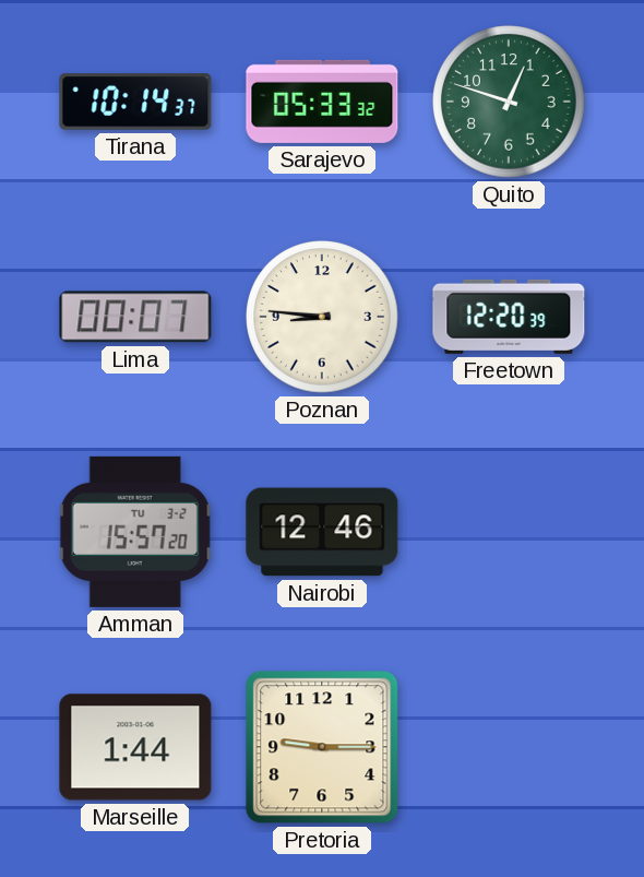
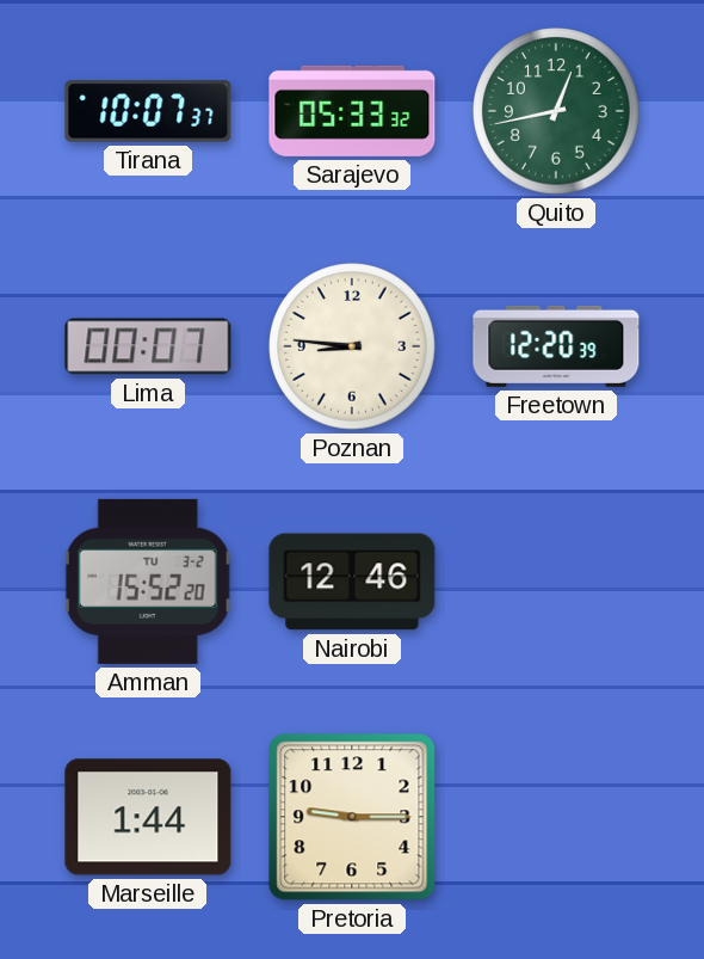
Tirana: 10:14 -> 10:07 (148, 111)
Quito: 12:48 -> 12:43 (556, 111)
Amman: 15:57 -> 15:52 (148, 582)
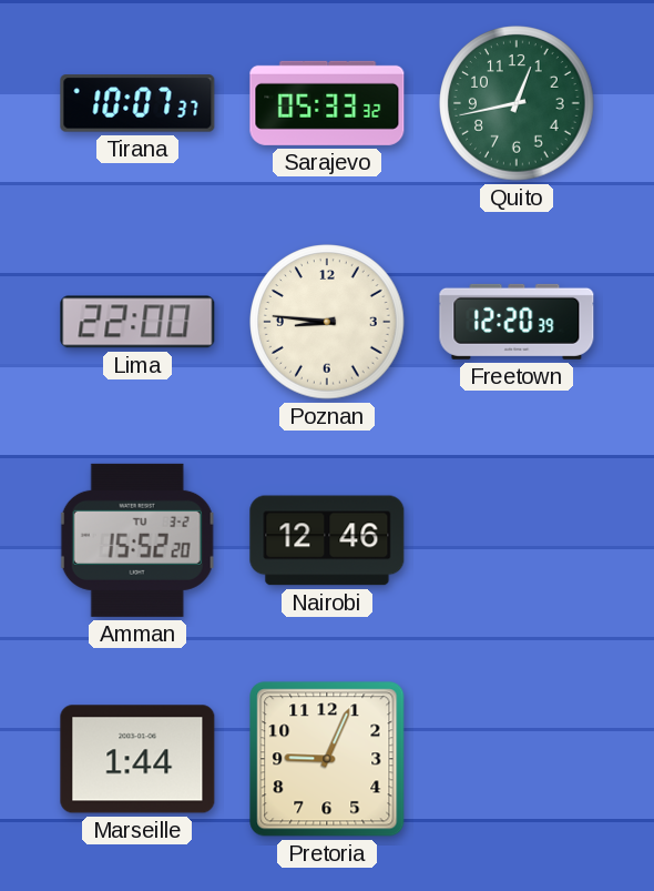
Lima: 00:07 -> 22:00 (137, 322)
Pretoria: 9:15 -> 9:04 (327, 759)
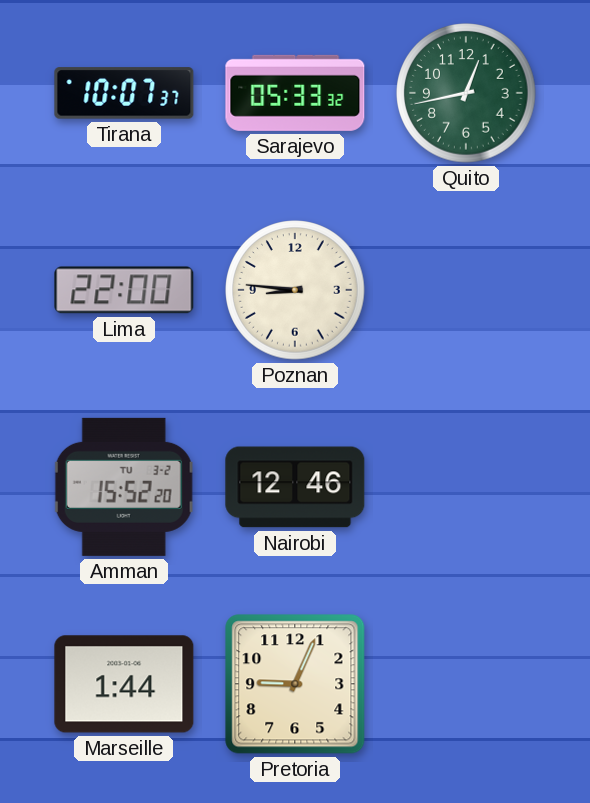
Freetown: 12:20 -> none (517, 322)
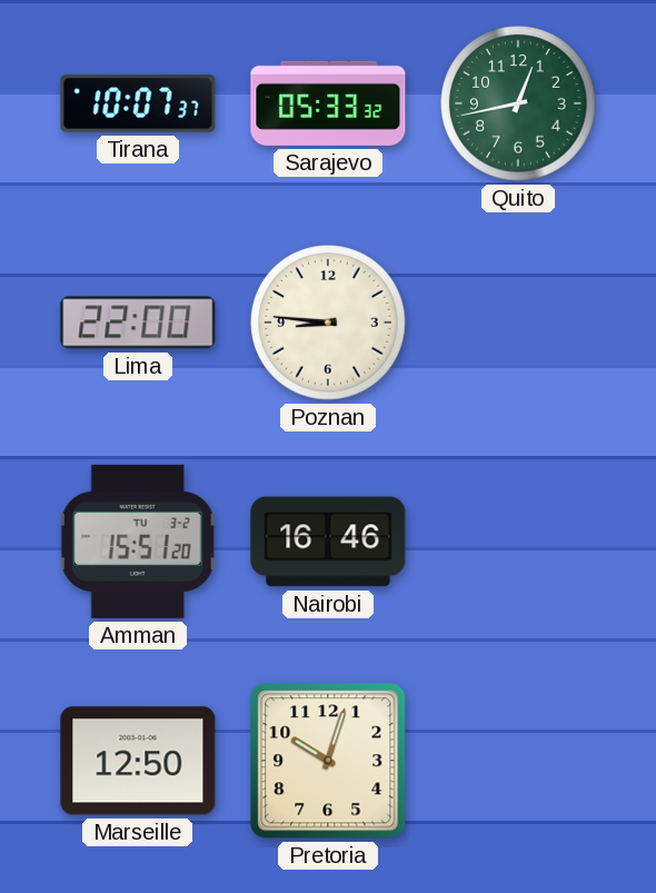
Amman: 15:52 -> 15:51 (138, 542)
Nairobi: 12:46 -> 16:46 (328, 542)
Marseille: 1:44 -> 12:50 (138, 761)
Pretoria: 9:04 -> 10:03 (328, 761)
